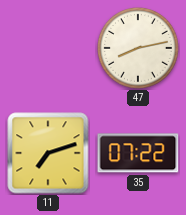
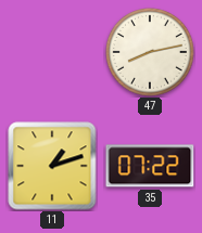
11: 7:12 -> 1:12 (52, 166)
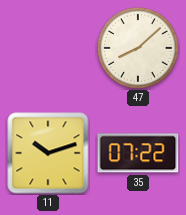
47: 8:13 -> 8:08 (138, 48)
11: 1:12 -> 10:12 (48, 153)
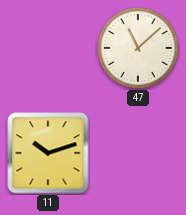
47: 8:08 -> 11:08 (138, 48)
35: 07:22 -> none (138, 153)
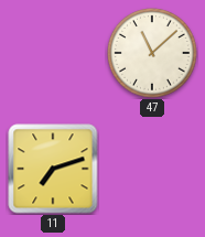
11: 10:12 -> 7:12 (53, 169)
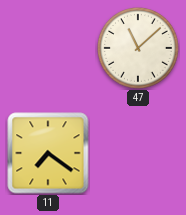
11: 7:12 -> 7:21 (48, 153)
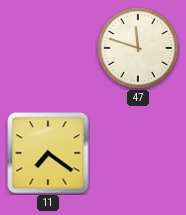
47: 11:08 -> 11:48 (138, 48)
